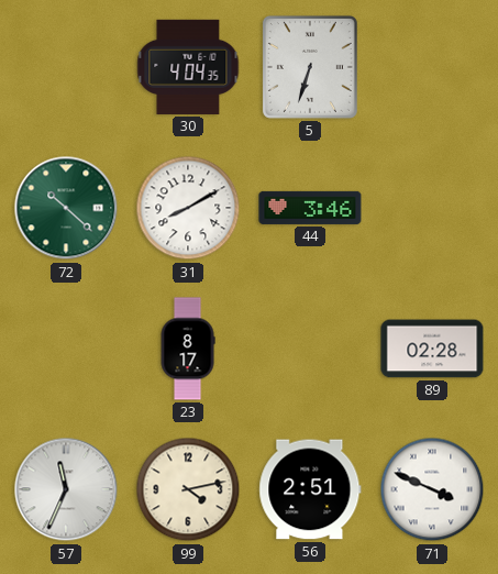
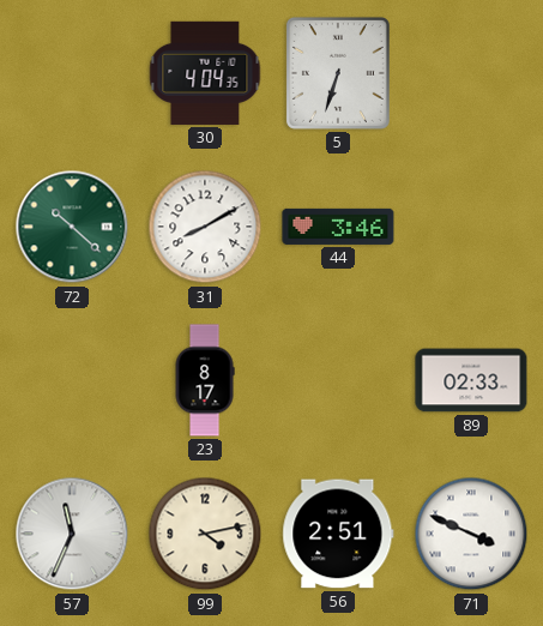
89: 02:28 -> 02:33 (471, 380)
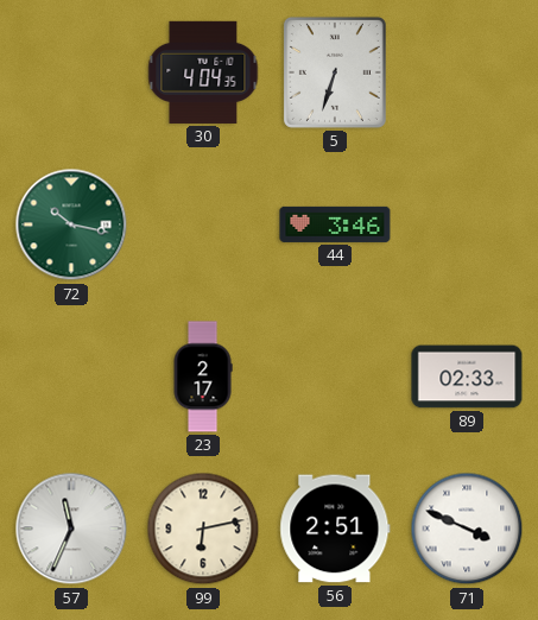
72: 10:22 -> 10:17 (71, 224)
31: 8:10 -> none (205, 227)
23: 8:17 -> 2:17 (203, 377)
99: 4:13 -> 6:13 (203, 529)
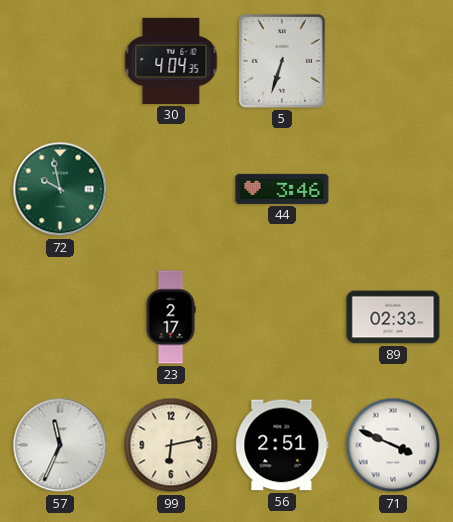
72: 10:17 -> 9:58 (60, 189)
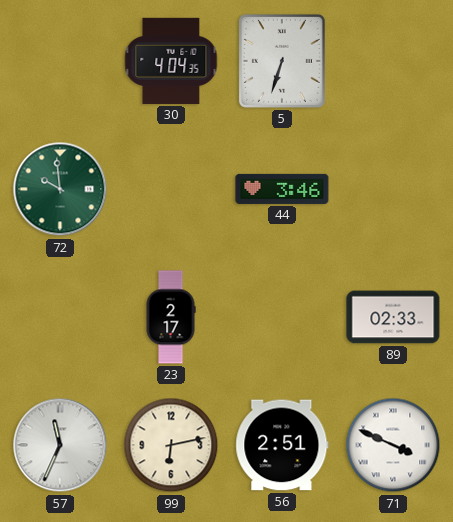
72: 9:58 -> 9:59 (60, 189)
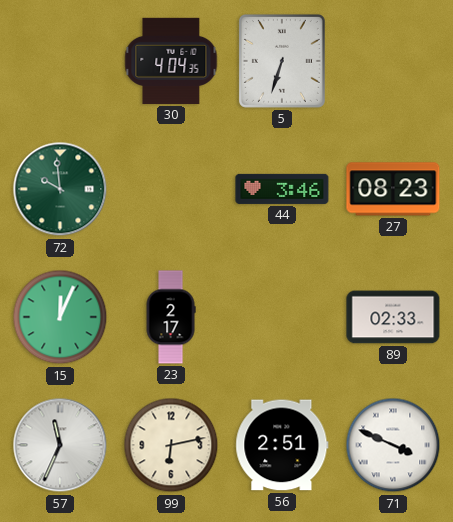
27: none -> 08:23 (393, 189)
15: none -> 12:04 (60, 317)
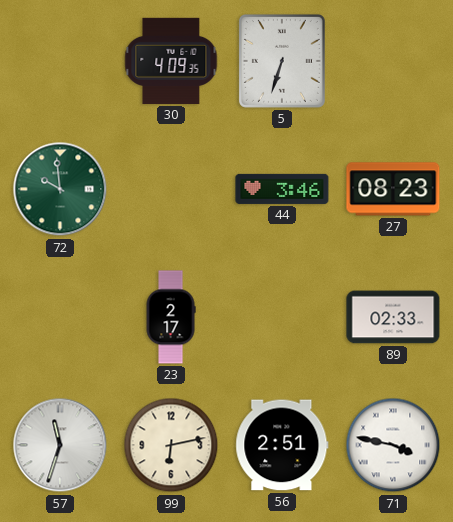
30: 4:04 -> 4:09 (171, 61)
15: 12:04 -> none (60, 317)
57: 11:34 -> 11:33 (60, 445)
71: 3:49 -> 3:47 (393, 445)
